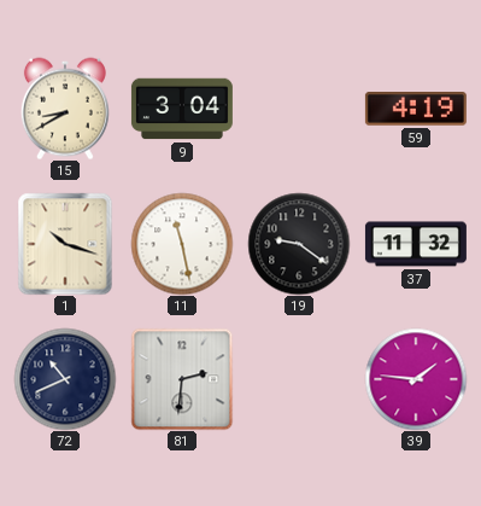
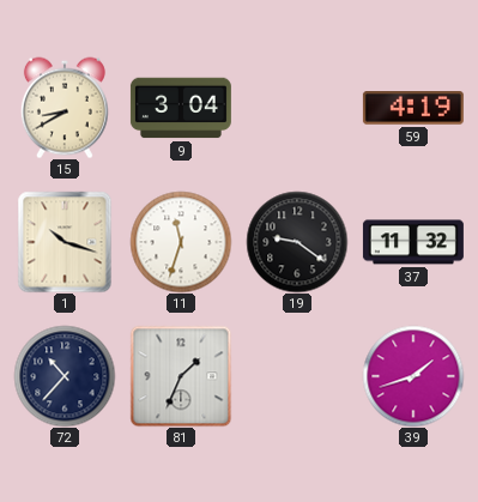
11: 11:28 -> 11:33 (181, 242)
72: 10:41 -> 10:37 (65, 376)
81: 2:31 -> 1:34 (181, 376)
39: 1:46 -> 1:42 (413, 376)
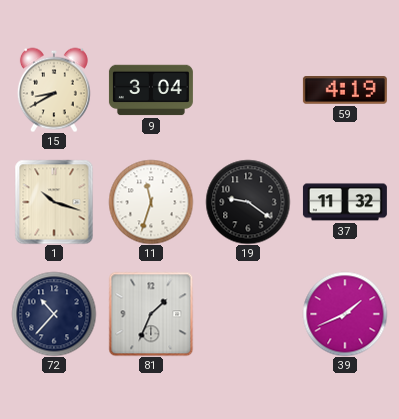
39: 1:42 -> 1:41 (345, 314)
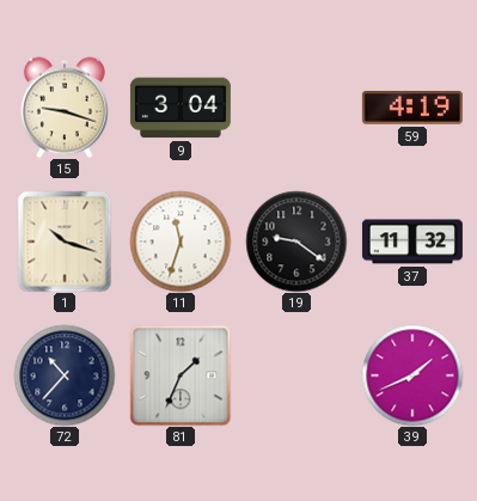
15: 8:40 -> 9:18 (65, 108)
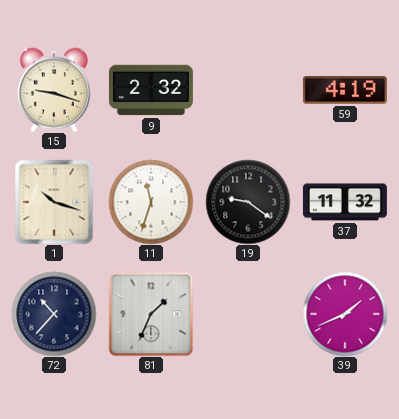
9: 3:04 -> 2:32 (151, 90)
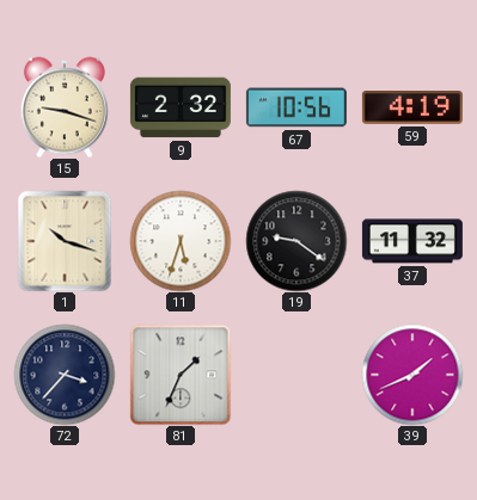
67: none -> 10:56 (296, 107)
11: 11:33 -> 5:33 (181, 241)
72: 10:37 -> 3:37 (65, 375)
